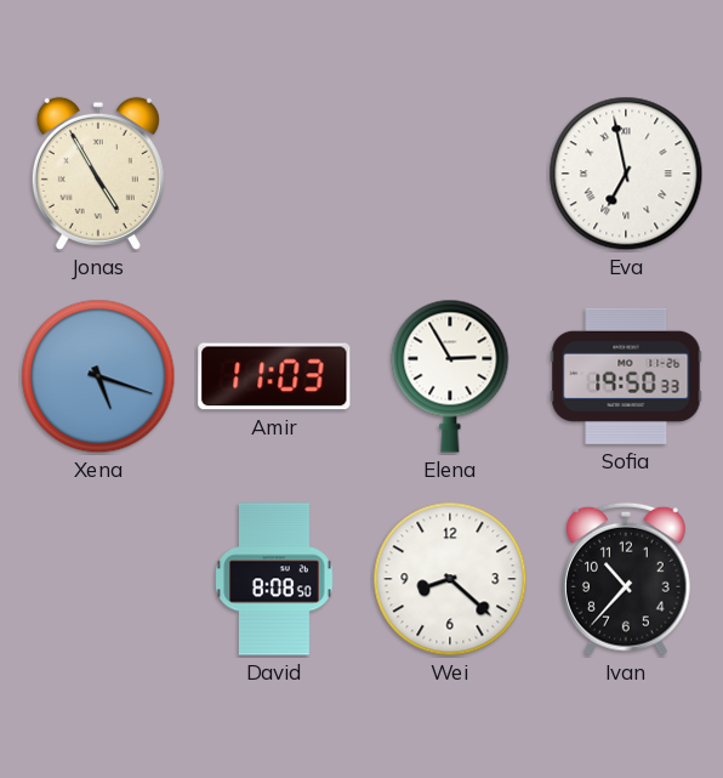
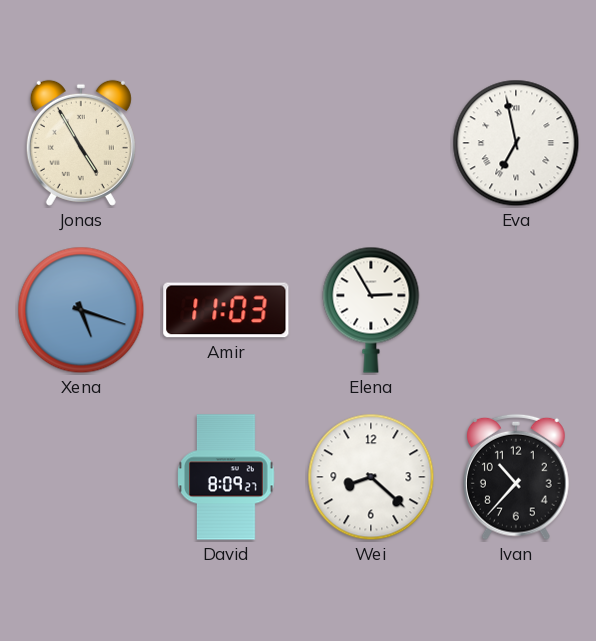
Sofia: 19:50 -> none (626, 376)
David: 8:08 -> 8:09 (226, 477)
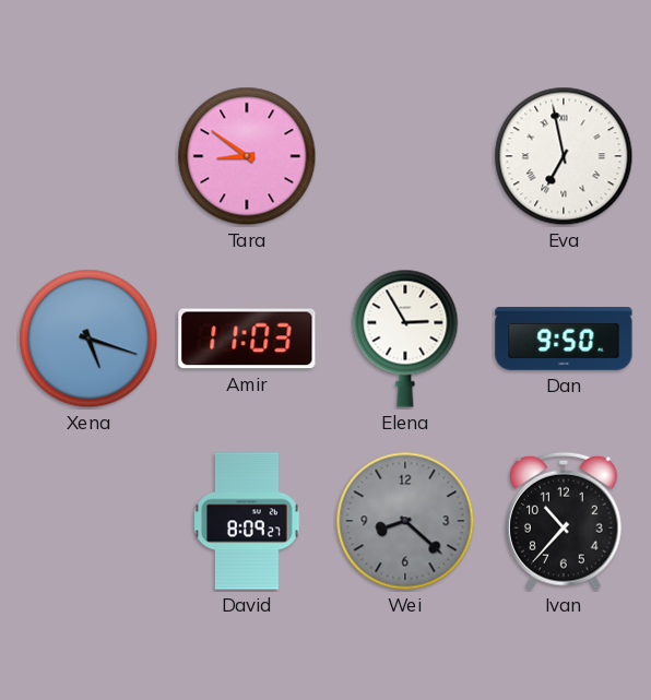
Jonas: 4:55 -> none (81, 143)
Tara: none -> 8:51 (247, 156)
Dan: none -> 9:50 (564, 340)
Wei dial: white -> grey (405, 521)
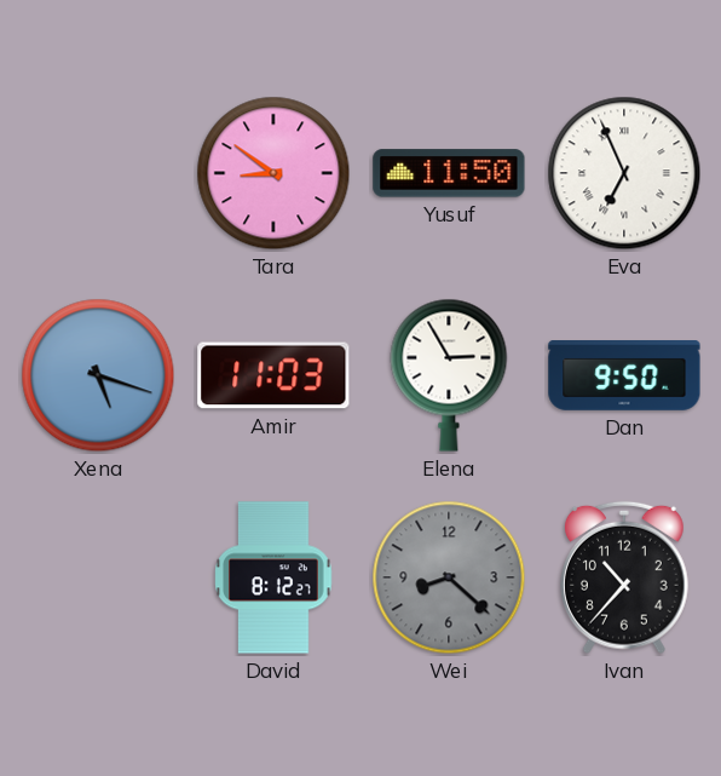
Yusuf: none -> 11:50 (449, 173)
Eva: 6:58 -> 6:56 (624, 173)
David: 8:09 -> 8:12 (273, 577)
